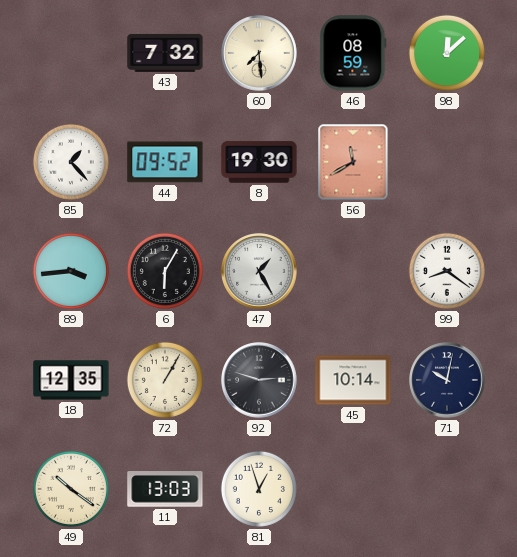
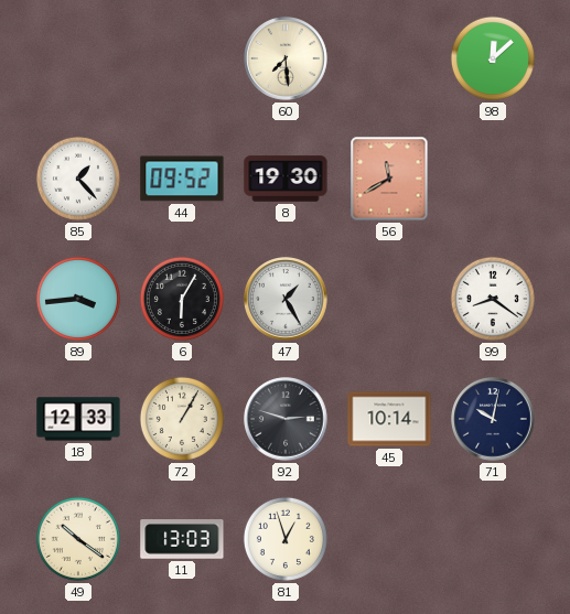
43: 7:32 -> none (165, 53)
46: 08:59 -> none (353, 53)
18: 12:35 -> 12:33 (78, 419)
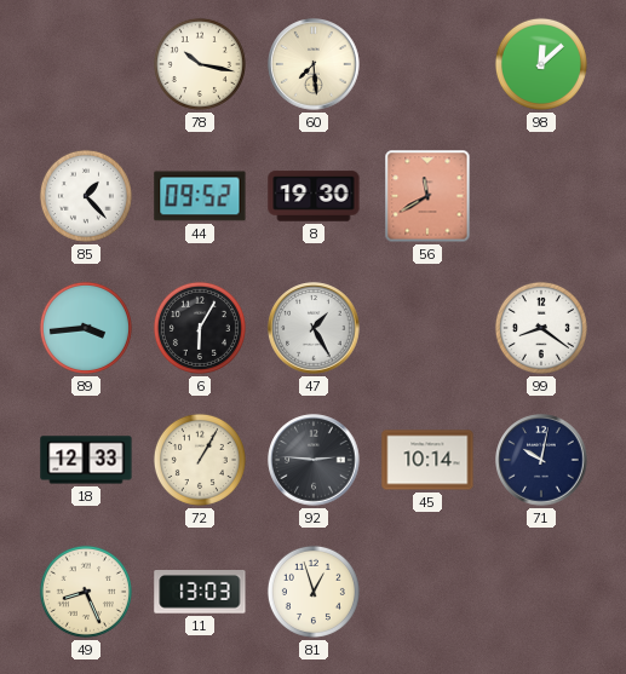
78: none -> 10:17 (200, 64)
92: 2:48 -> 2:46 (314, 460)
49: 10:21 -> 8:26 (86, 592)
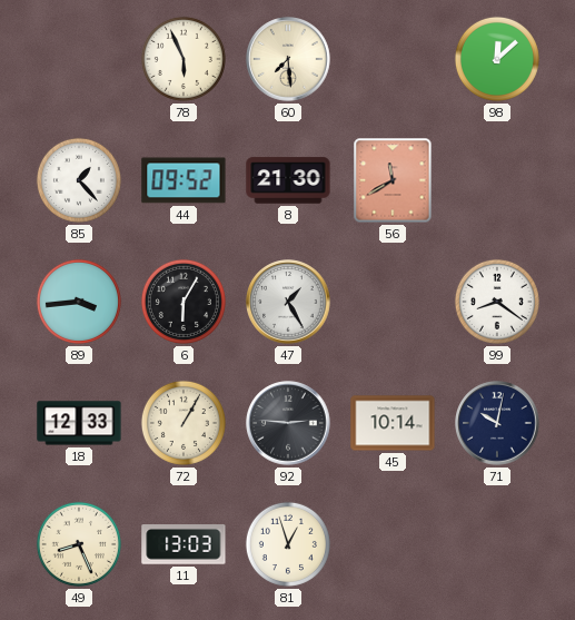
78: 10:17 -> 5:56 (184, 59)
8: 19:30 -> 21:30 (288, 180)
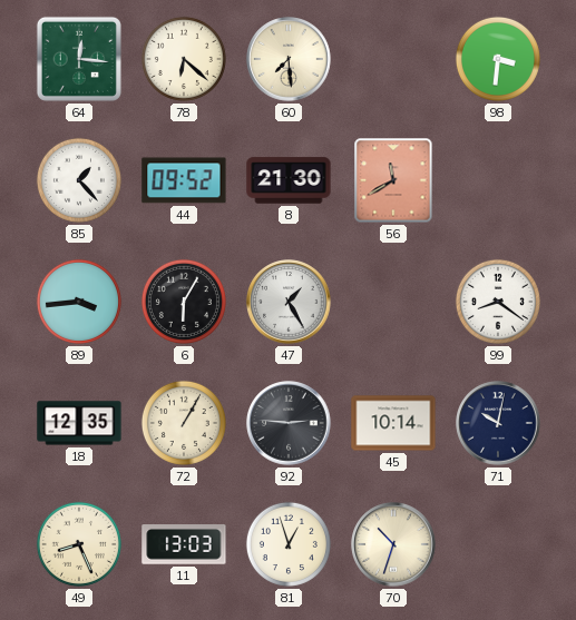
64: none -> 12:16 (79, 59)
78: 5:56 -> 6:22 (184, 59)
98: 12:08 -> 3:31 (498, 59)
18: 12:33 -> 12:35 (79, 423)
70: none -> 10:33 (393, 544)
